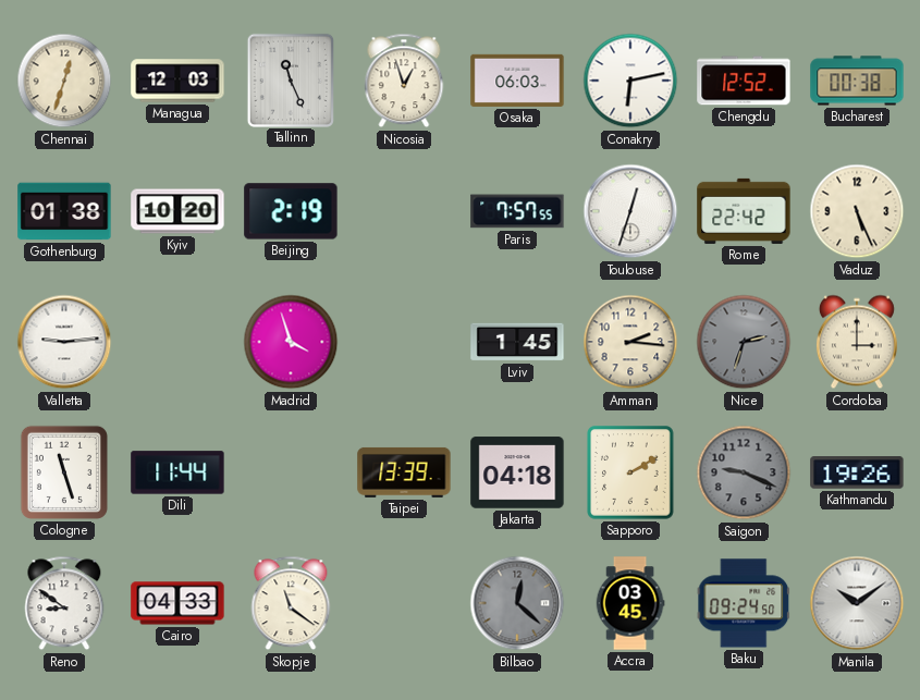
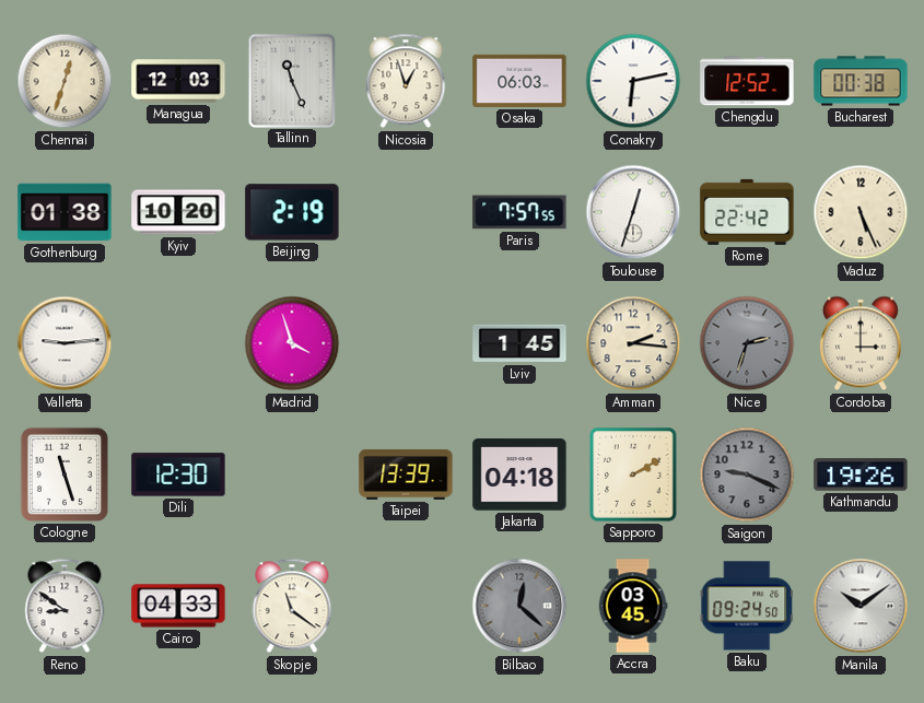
Dili: 11:44 -> 12:30 (178, 474)
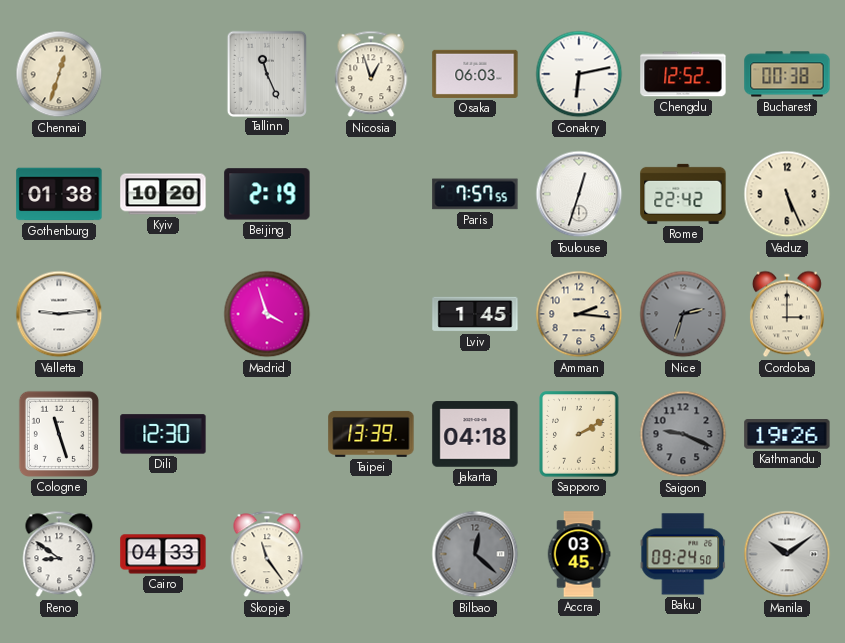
Managua: 12:03 -> none (178, 81)
Skopje: 11:21 -> 11:24 (267, 554)
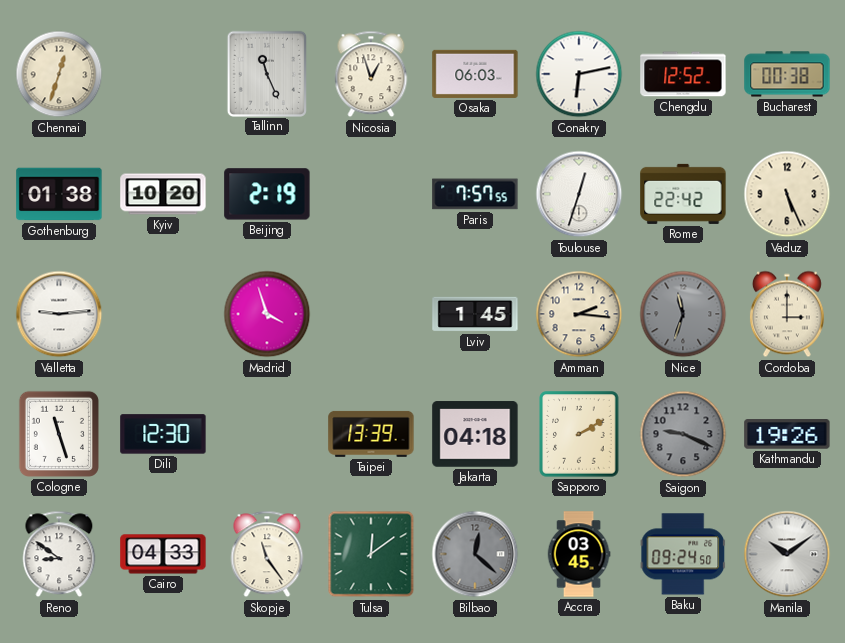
Nice: 2:33 -> 11:33 (683, 314)
Tulsa: none -> 12:09 (371, 554)
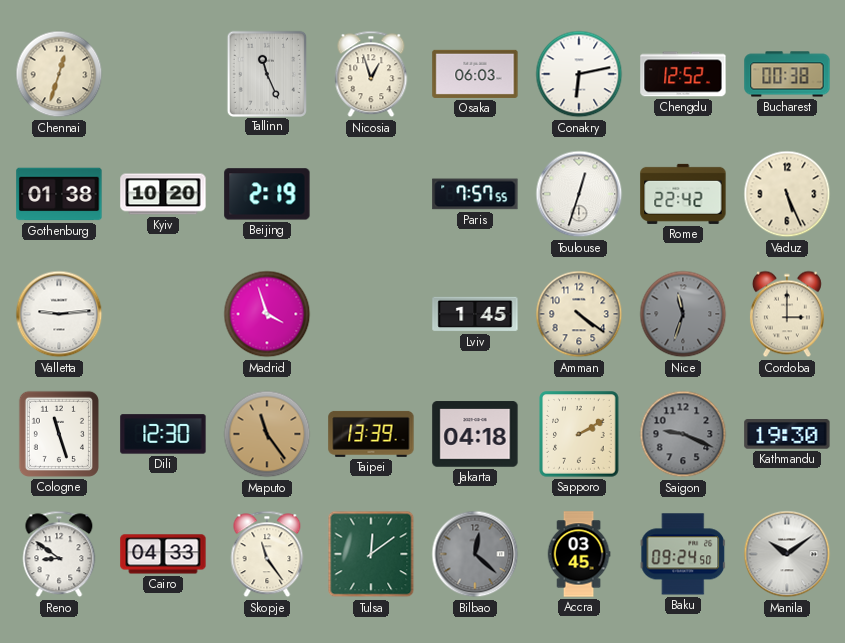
Amman: 2:16 -> 4:21 (579, 314)
Maputo: none -> 11:24 (267, 434)
Kathmandu: 19:26 -> 19:30 (787, 434)
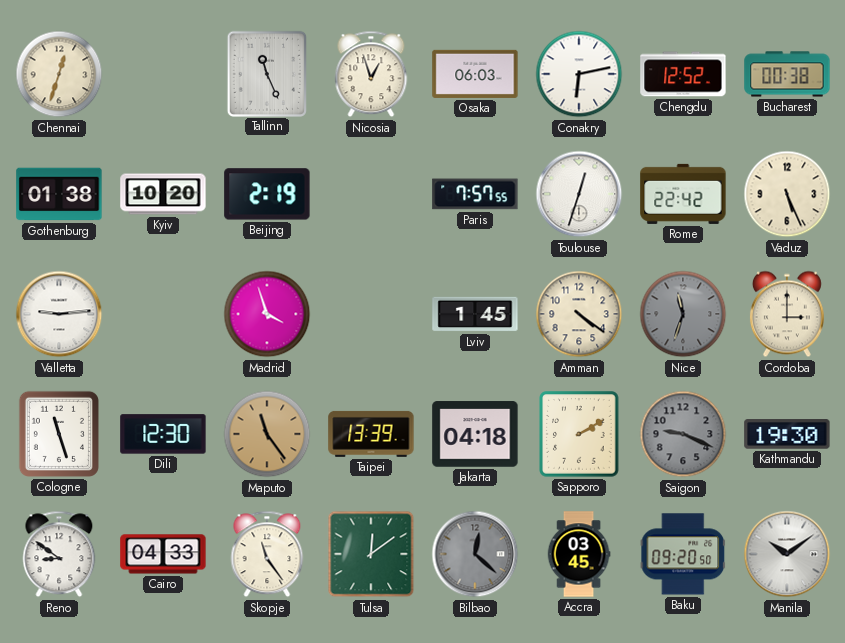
Baku: 09:24 -> 09:20 (683, 554)
